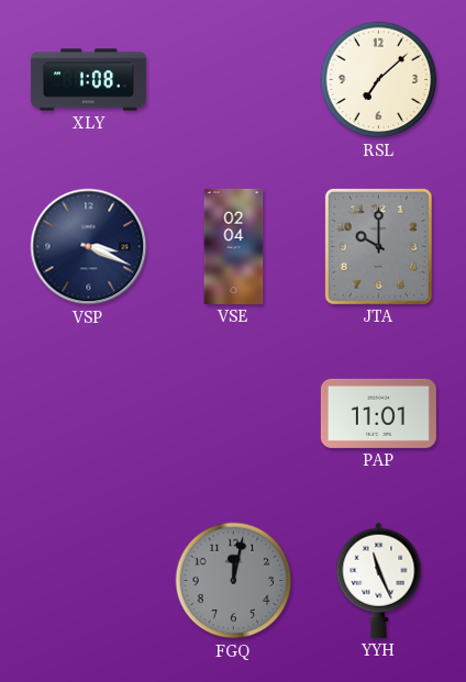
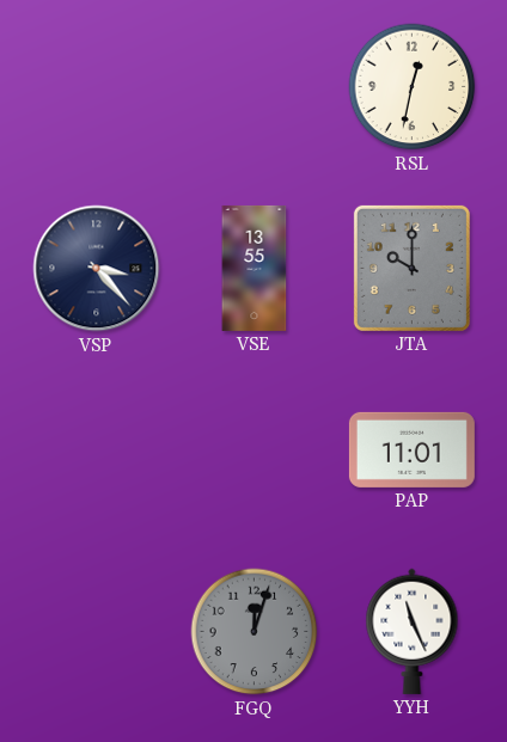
XLY: 1:08 -> none (88, 80)
RSL: 7:08 -> 12:32 (413, 87)
VSP: 3:19 -> 3:23 (97, 269)
VSE: 02:04 -> 13:55 (255, 268)
FGQ: 12:02 -> 12:03 (255, 632)
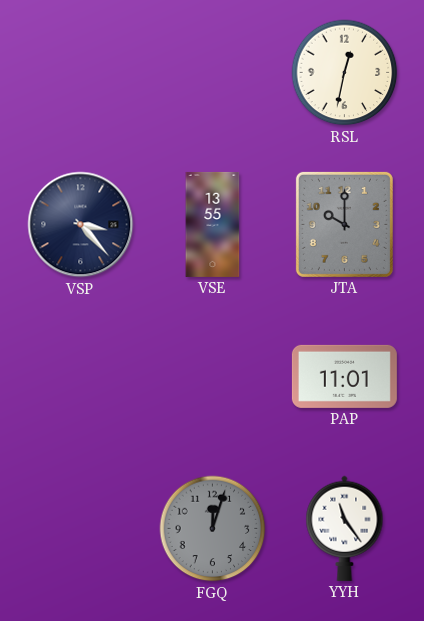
YYH: 11:26 -> 11:24 (345, 528)
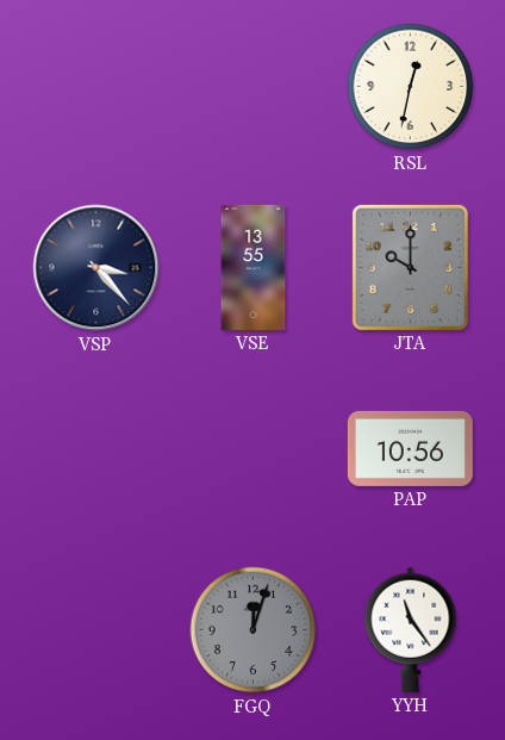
PAP: 11:01 -> 10:56 (410, 448)
